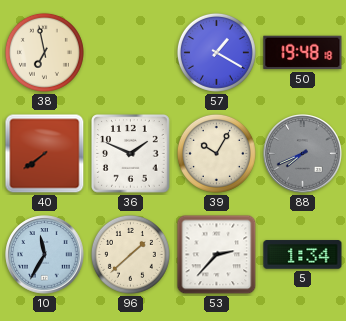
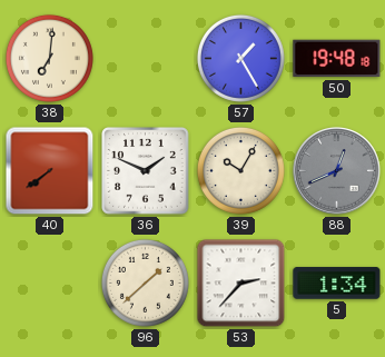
38: 6:58 -> 7:01 (49, 58)
57: 1:20 -> 1:25 (240, 58)
88: 7:41 -> 12:41 (337, 171)
10: 11:35 -> none (45, 255)
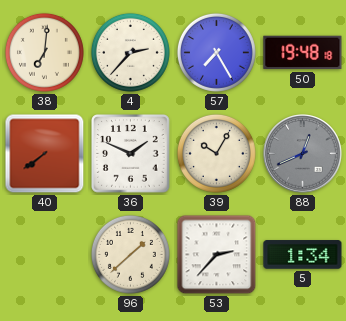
4: none -> 2:37 (130, 52)
57: 1:25 -> 7:25 (216, 52)
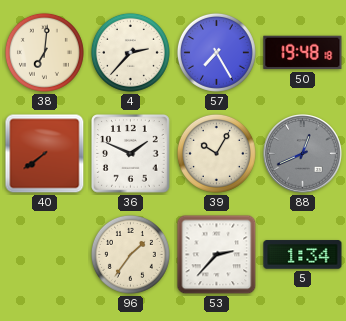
96: 1:38 -> 1:36 (130, 254)
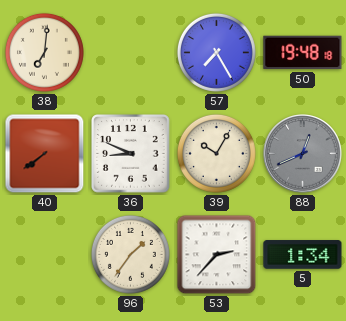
4: 2:37 -> none (130, 52)
36: 1:49 -> 8:49 (131, 154)
